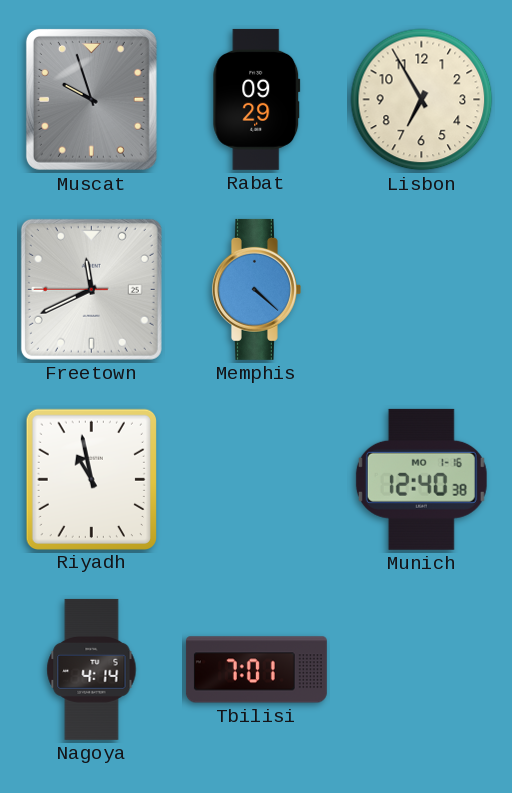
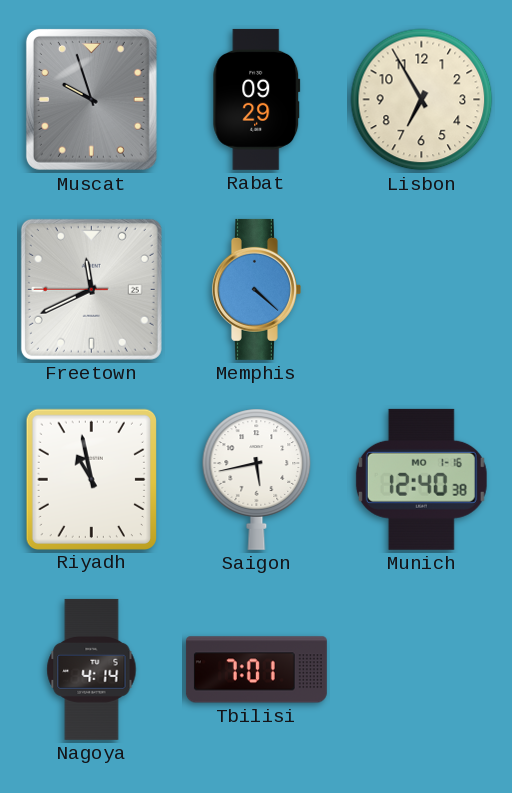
Saigon: none -> 5:43 (257, 479)
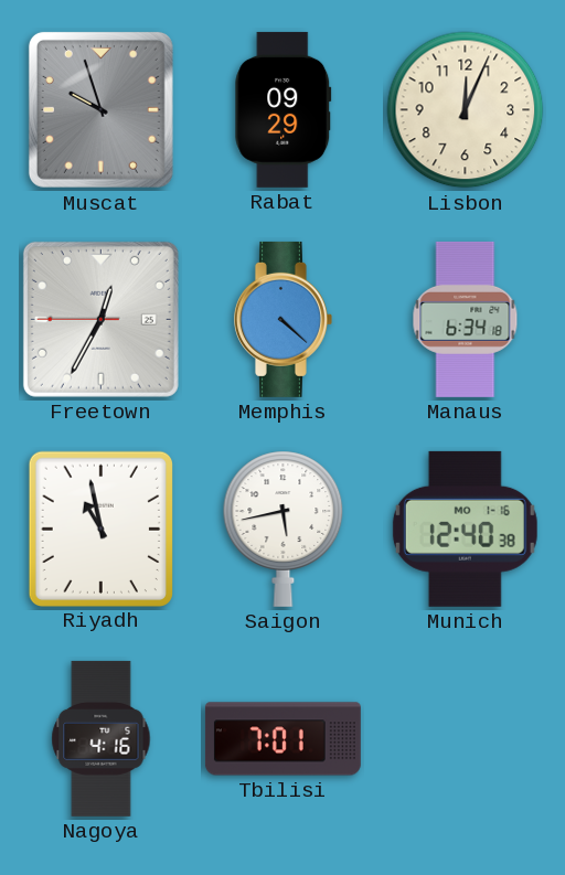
Lisbon: 6:55 -> 12:04 (466, 110)
Freetown: 11:40 -> 12:34 (100, 319)
Manaus: none -> 6:34 (466, 319)
Nagoya: 4:14 -> 4:16 (102, 738)
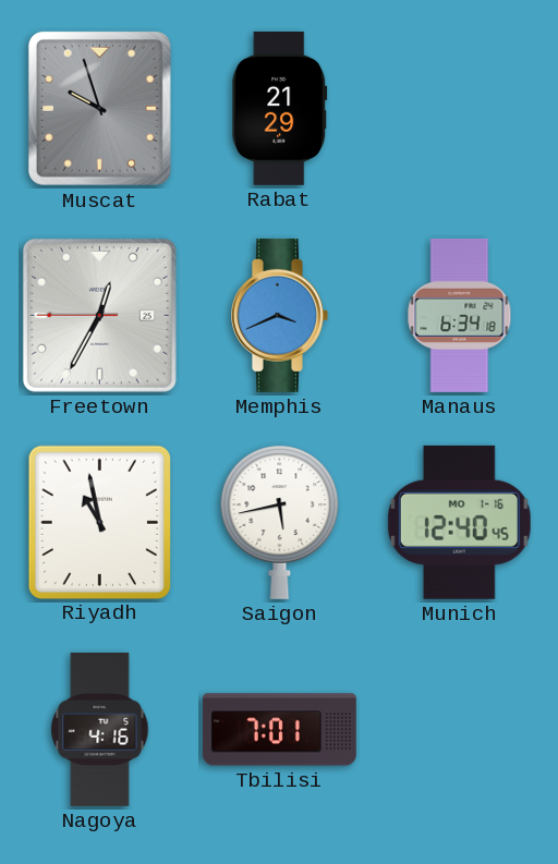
Rabat: 09:29 -> 21:29 (280, 108)
Lisbon: 12:04 -> none (466, 110)
Memphis: 4:22 -> 3:41 (279, 315)
Munich: 12:40:38 -> 12:40:45 (459, 522)
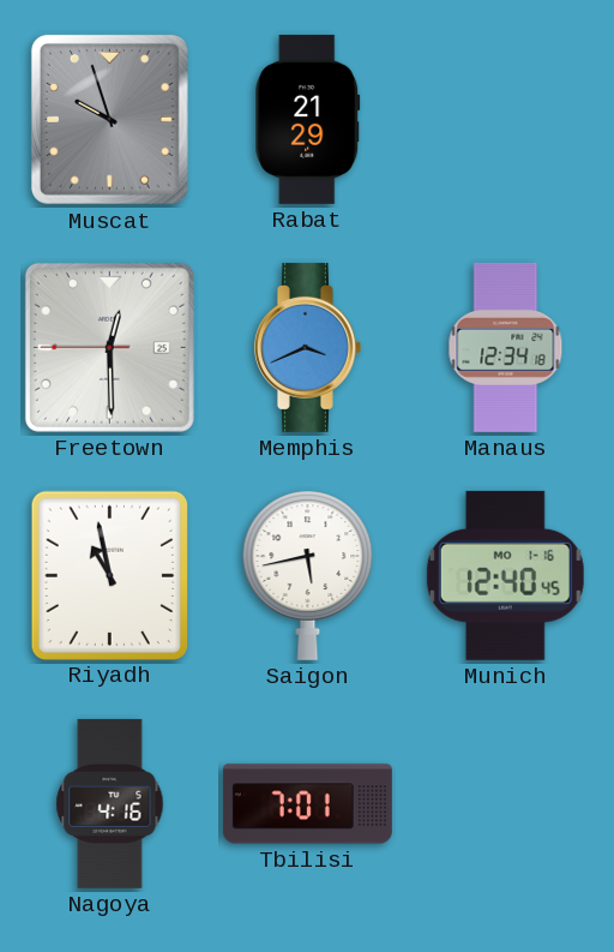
Freetown: 12:34 -> 12:29 (109, 347)
Manaus: 6:34 -> 12:34 (506, 347)
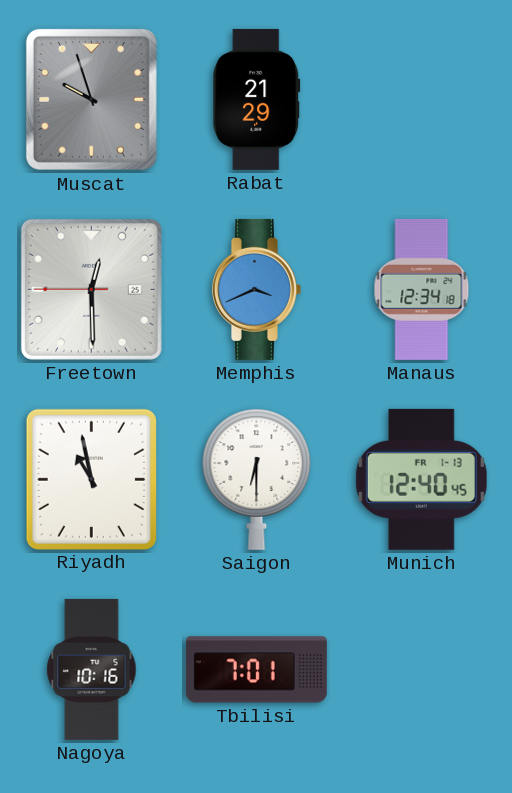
Saigon: 5:43 -> 6:30 (257, 479)
Munich date: MO 1-16 -> FR 1-13 (421, 479)
Nagoya: 4:16 -> 10:16 (92, 669)
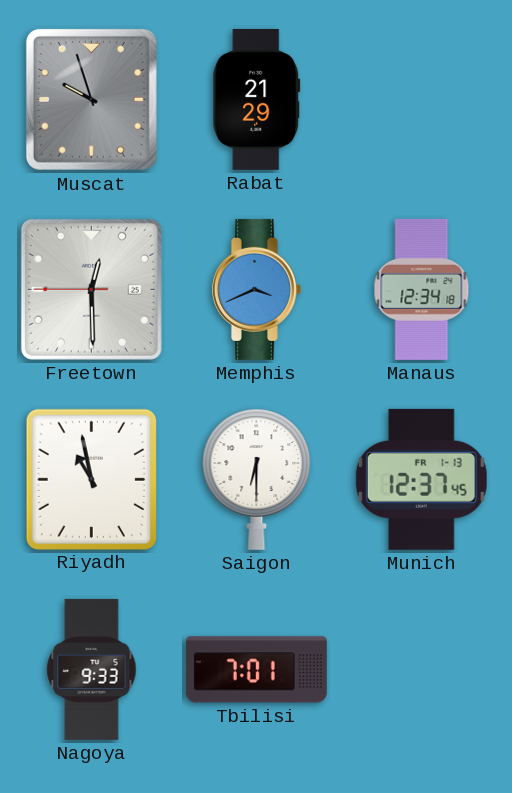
Munich: 12:40 -> 12:37 (421, 479)
Nagoya: 10:16 -> 9:33 (92, 669)
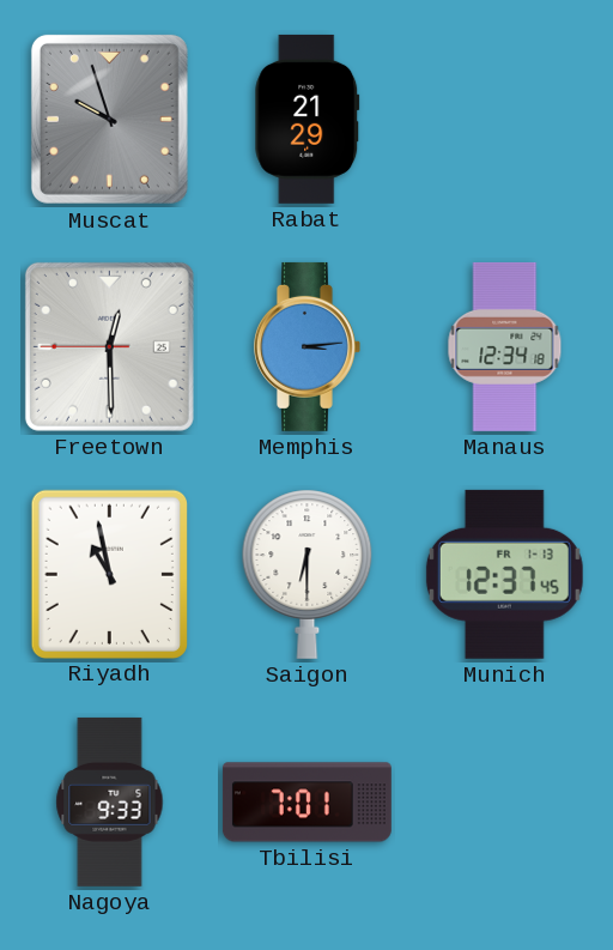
Memphis: 3:41 -> 3:14 (306, 346)
